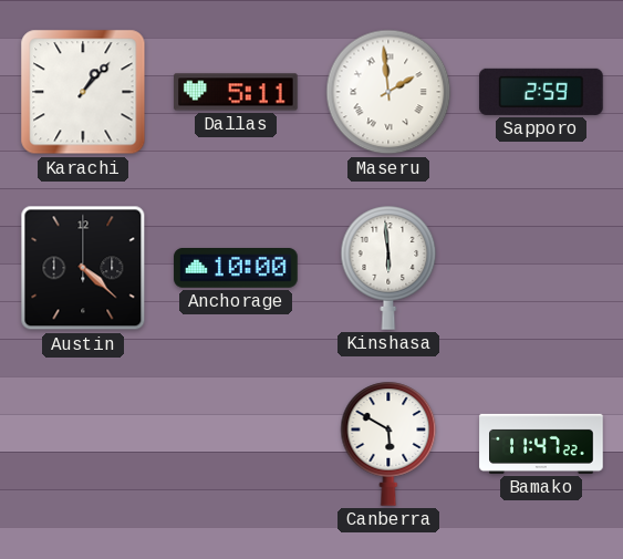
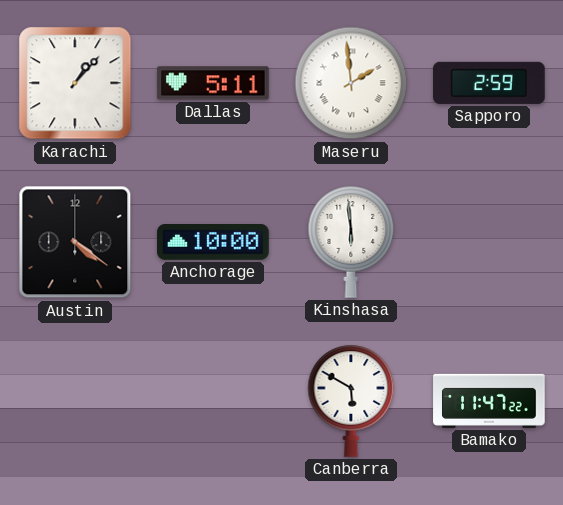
Austin: 4:22 -> 4:21 (75, 242)
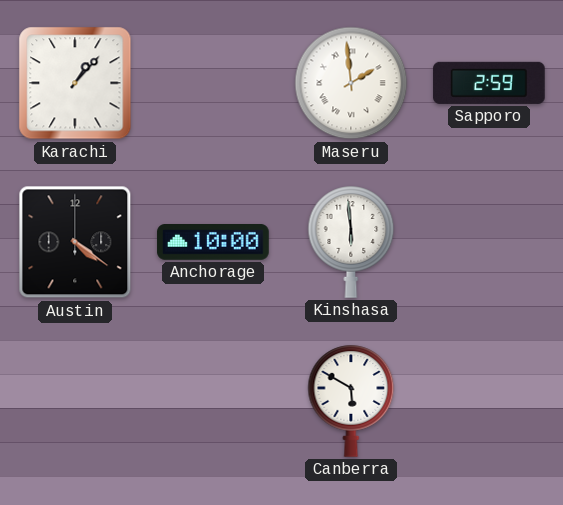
Dallas: 5:11 -> none (213, 83)
Bamako: 11:47 -> none (489, 401)
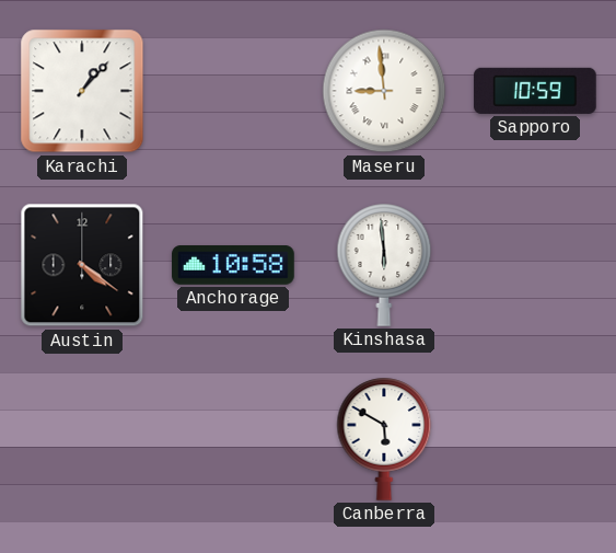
Maseru: 1:59 -> 8:59 (384, 91)
Sapporo: 2:59 -> 10:59 (535, 91)
Anchorage: 10:00 -> 10:58 (233, 266)
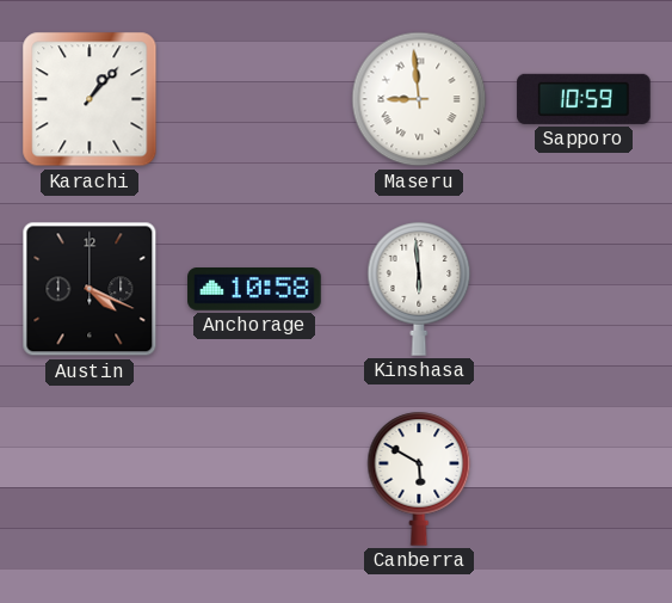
Austin: 4:21 -> 4:19 (90, 289)
